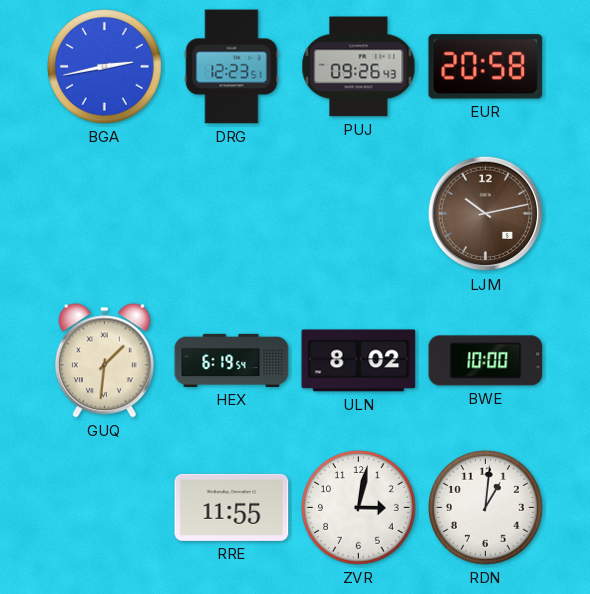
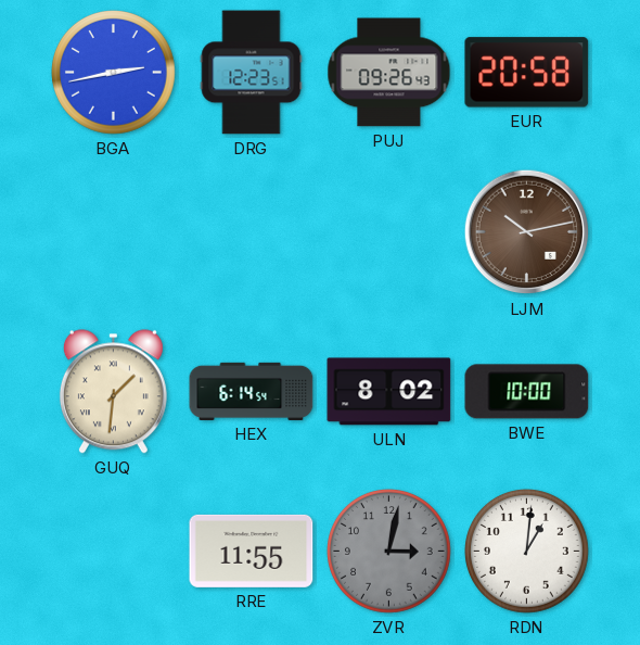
HEX: 6:19 -> 6:14 (252, 391)
ZVR dial: white -> grey (389, 552)
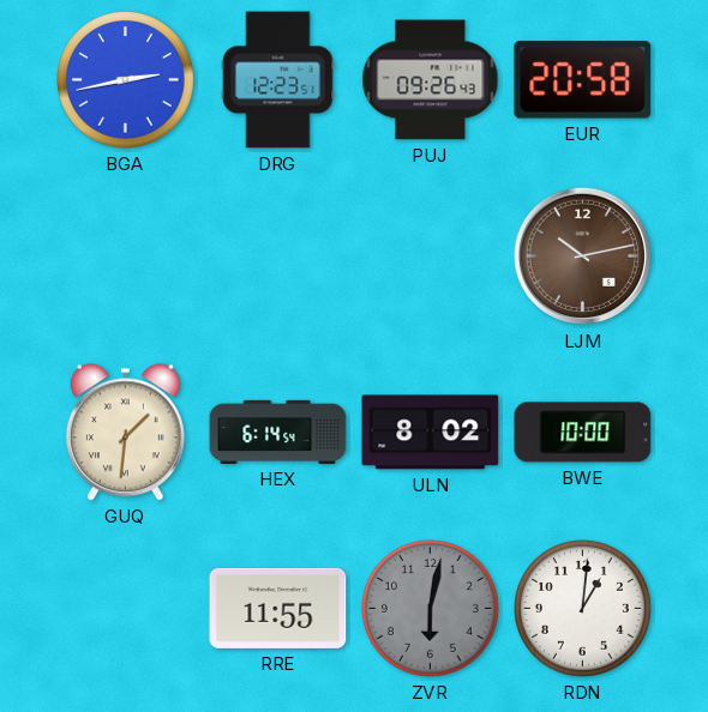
ZVR: 3:02 -> 6:02 (431, 609)
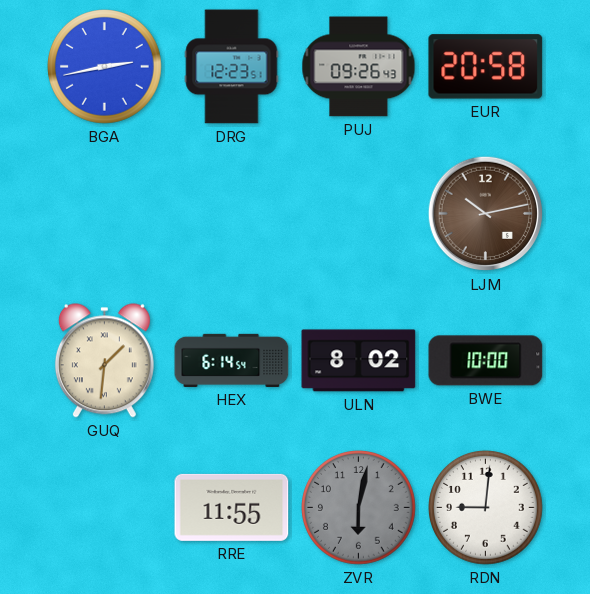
RDN: 1:01 -> 9:01 (486, 508)
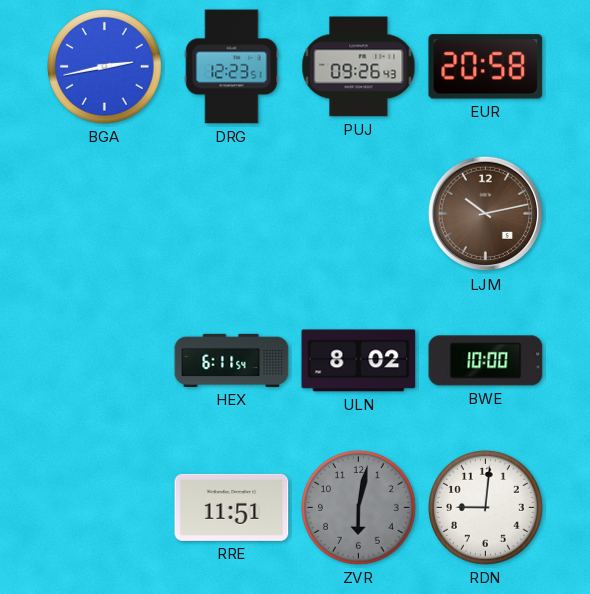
GUQ: 1:31 -> none (104, 361)
HEX: 6:14 -> 6:11 (232, 360)
RRE: 11:55 -> 11:51 (232, 507)
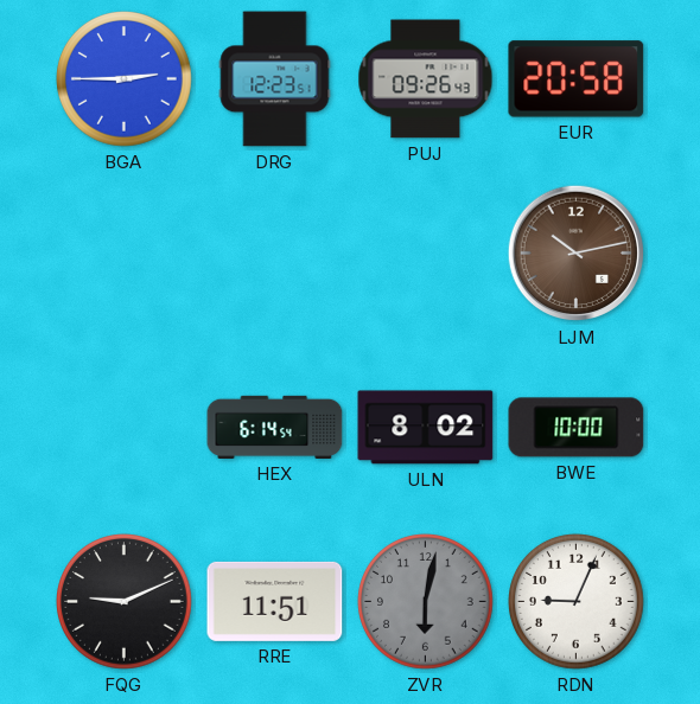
BGA: 2:43 -> 2:45 (125, 79)
HEX: 6:11 -> 6:14 (275, 427)
FQG: none -> 9:11 (125, 602)
RDN: 9:01 -> 9:04 (577, 602)
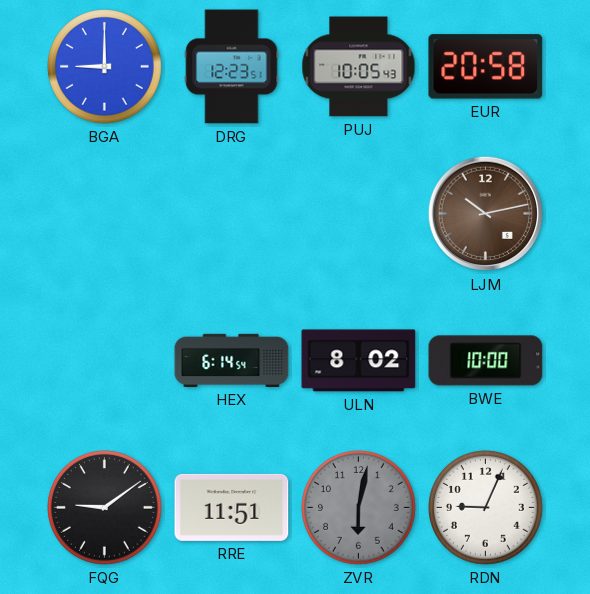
BGA: 2:45 -> 9:00 (105, 67)
PUJ: 09:26 -> 10:05 (359, 67)
FQG: 9:11 -> 9:09 (105, 508)
